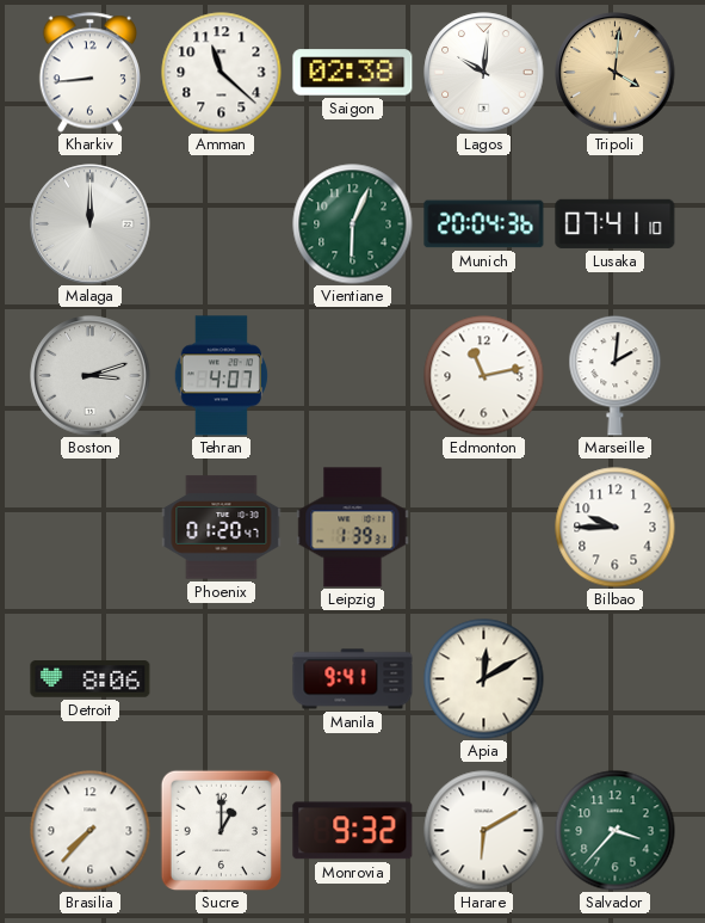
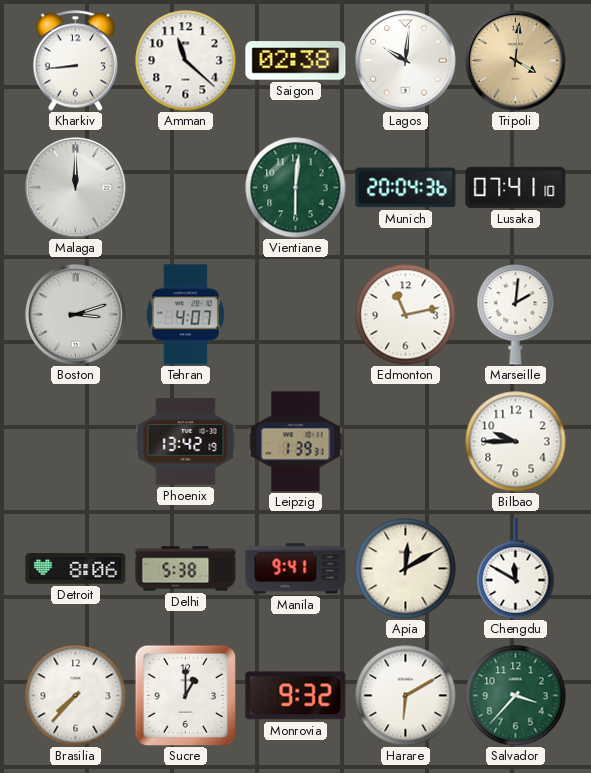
Vientiane: 6:04 -> 6:01 (296, 188)
Phoenix: 01:20 -> 13:42 (186, 442)
Delhi: none -> 5:38 (186, 569)
Chengdu: none -> 11:50 (516, 569)
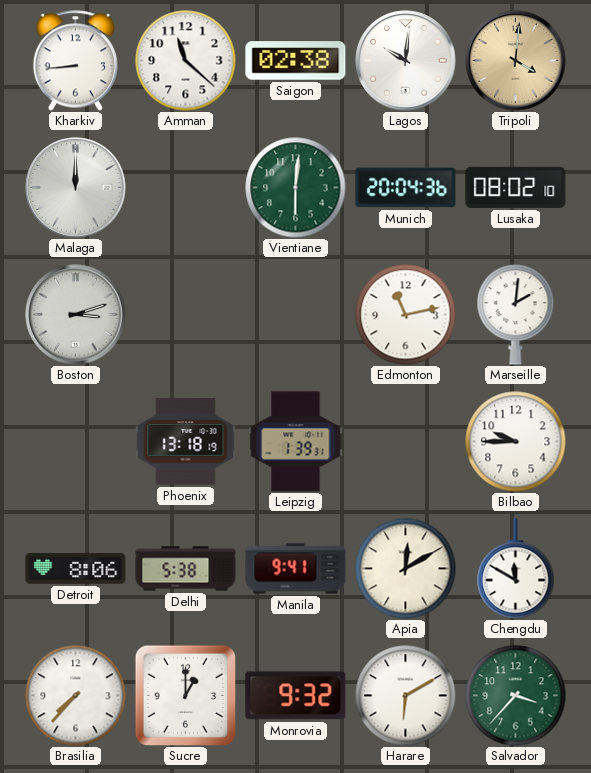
Lusaka: 07:41 -> 08:02 (516, 187)
Tehran: 4:07 -> none (185, 315)
Phoenix: 13:42 -> 13:18 (186, 442)
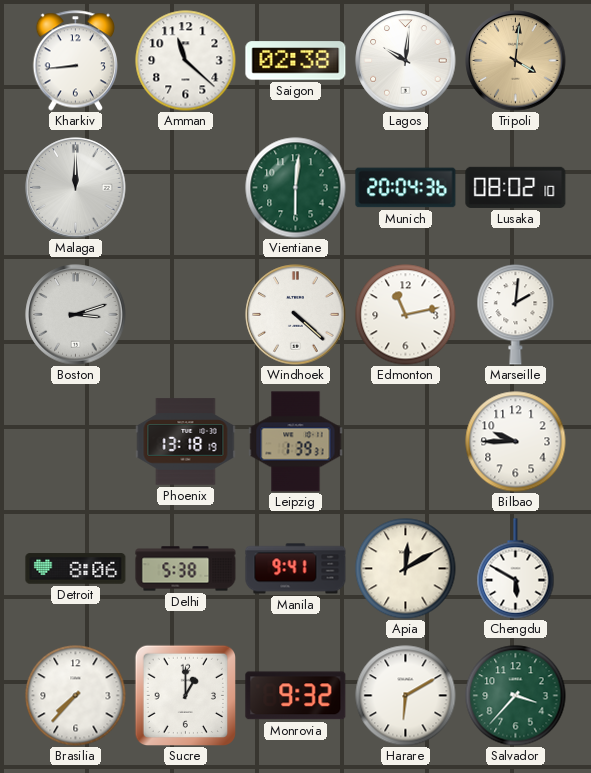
Windhoek: none -> 4:22 (296, 315)
Chengdu: 11:50 -> 5:50 (516, 569)
